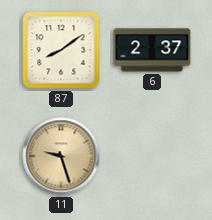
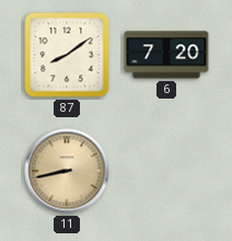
6: 2:37 -> 7:20 (166, 55)
11: 9:27 -> 8:43 (67, 171)
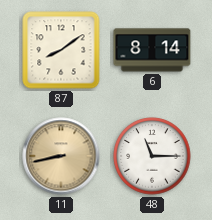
6: 7:20 -> 8:14 (152, 50)
48: none -> 11:15 (152, 156)
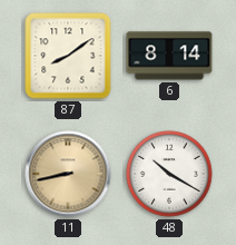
48: 11:15 -> 10:20 (169, 174)
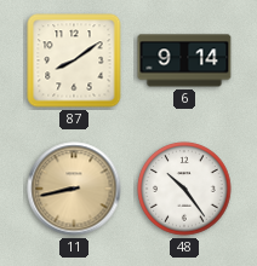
6: 8:14 -> 9:14 (184, 60)
48: 10:20 -> 10:24 (184, 189)
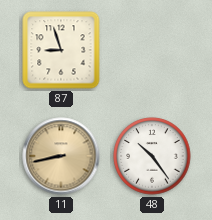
87: 8:09 -> 8:57 (61, 50)
6: 9:14 -> none (184, 60)
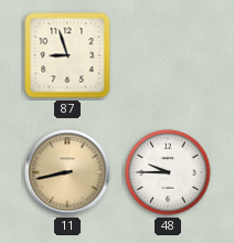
48: 10:24 -> 9:45 (168, 172)
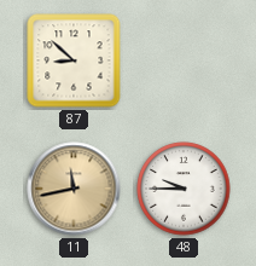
87: 8:57 -> 8:52 (74, 60)
11: 8:43 -> 11:43 (74, 189)
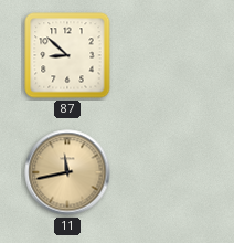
48: 9:45 -> none (184, 189)
